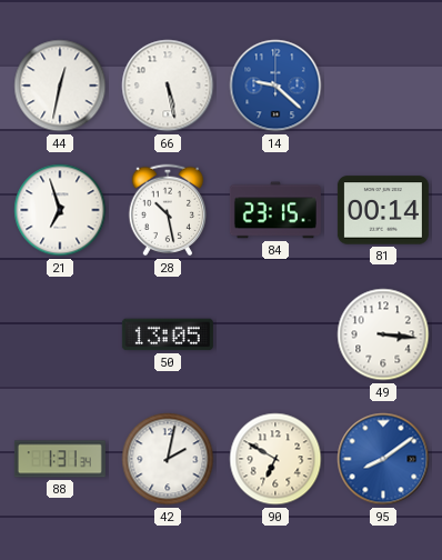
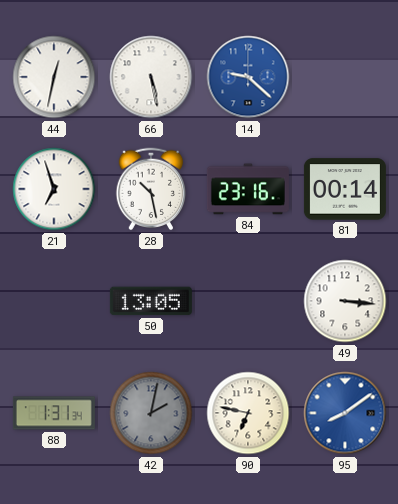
84: 23:15 -> 23:16 (248, 189)
42 dial: white -> grey (151, 413)
90: 6:50 -> 6:47 (248, 413)
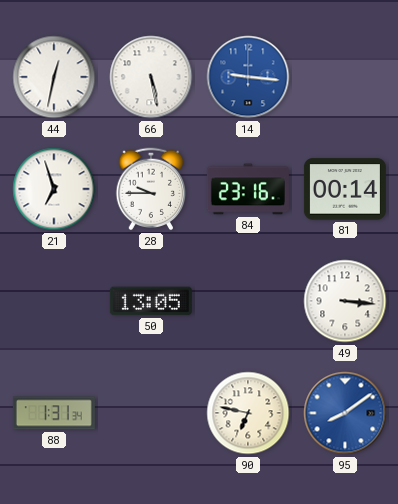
14: 9:22 -> 9:16 (248, 77)
28: 10:28 -> 9:45 (151, 189)
42: 2:02 -> none (151, 413)
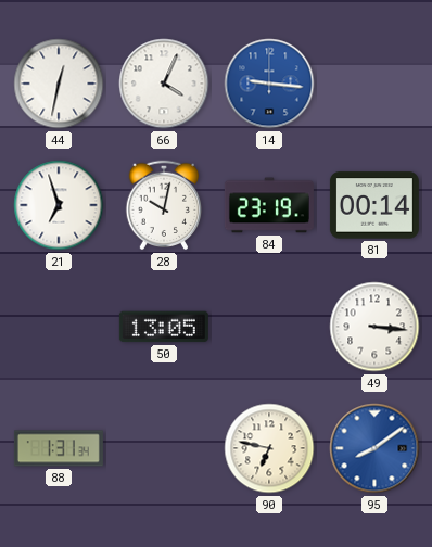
66: 5:28 -> 4:04 (164, 84)
28: 9:45 -> 10:02 (164, 205)
84: 23:16 -> 23:19 (269, 205)
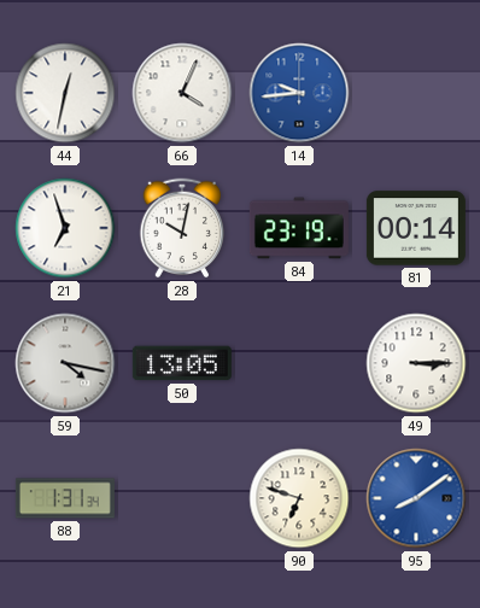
14: 9:16 -> 9:44 (299, 93)
59: none -> 4:17 (65, 363)
49: 3:16 -> 3:15 (416, 363)
90: 6:47 -> 6:48 (299, 498)
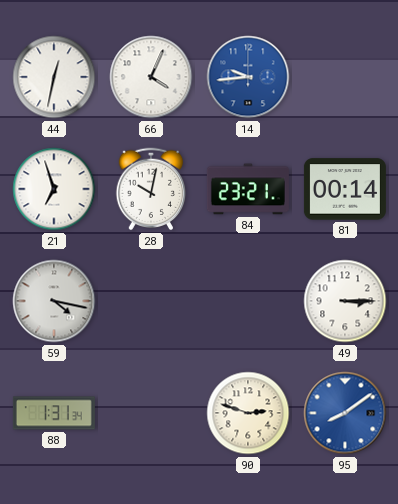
84: 23:19 -> 23:21 (248, 189)
50: 13:05 -> none (182, 363)
90: 6:48 -> 2:48 (248, 413)
